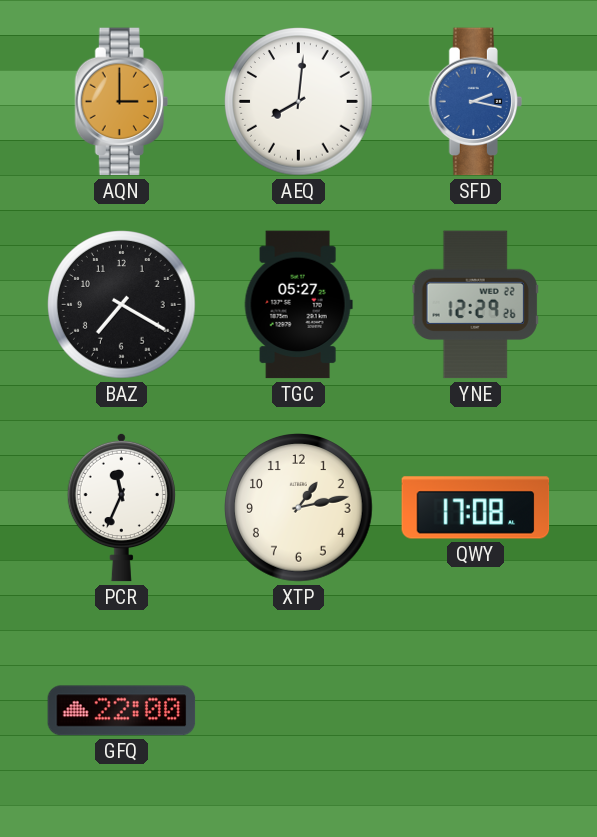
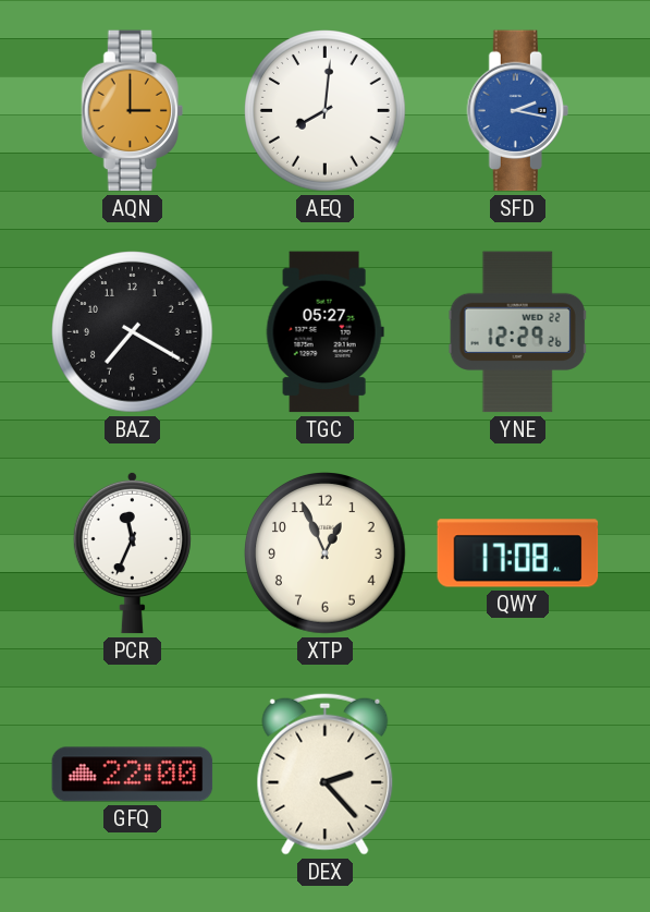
XTP: 1:13 -> 12:56 (326, 554)
DEX: none -> 2:23 (326, 774)
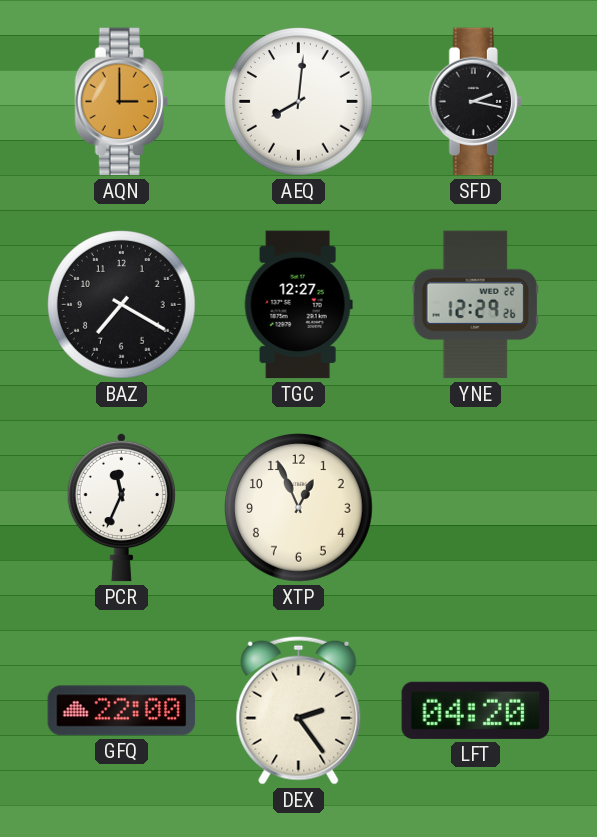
SFD dial: blue -> black (475, 102)
TGC: 05:27 -> 12:27 (298, 305)
QWY: 17:08 -> none (518, 554)
DEX: 2:23 -> 2:24 (299, 710)
LFT: none -> 04:20 (476, 710)
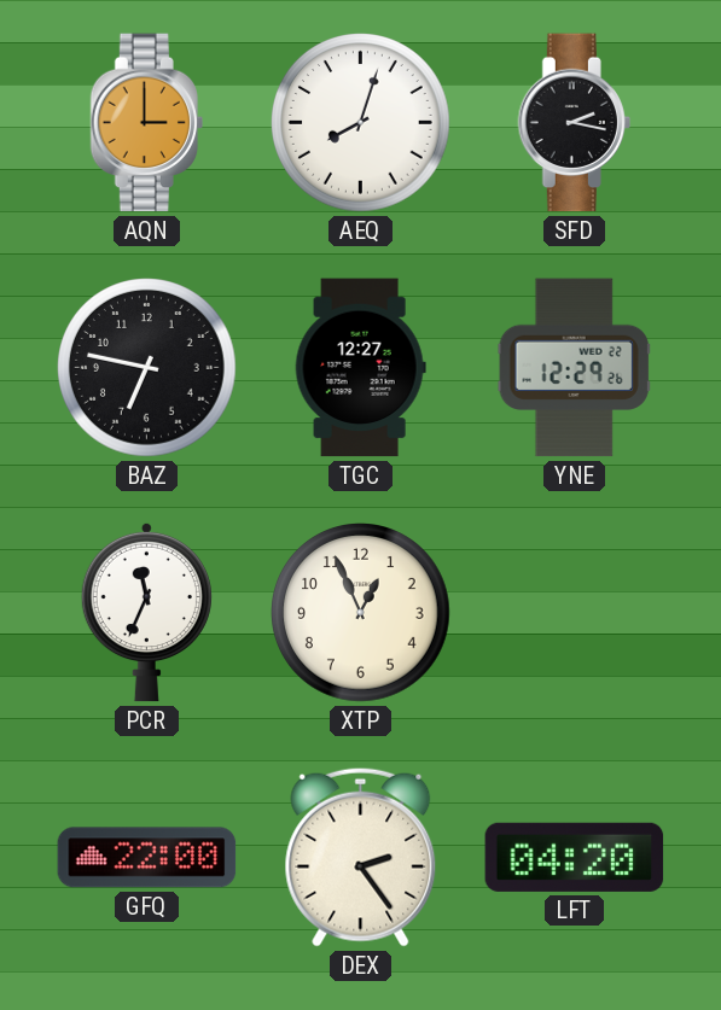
AEQ: 8:01 -> 8:03 (361, 123)
BAZ: 7:20 -> 6:47 (147, 368)
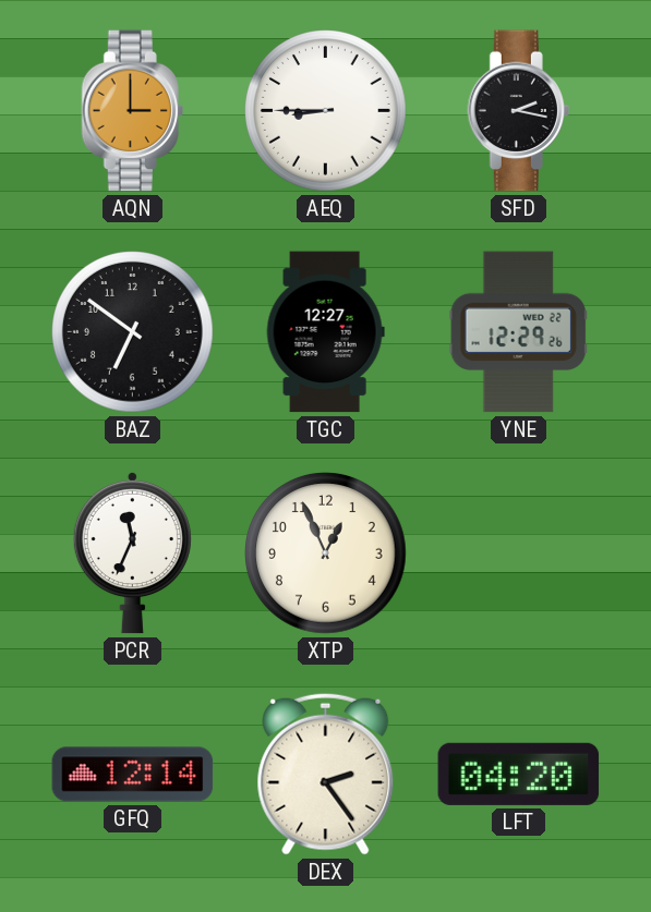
AEQ: 8:03 -> 8:45 (326, 111)
BAZ: 6:47 -> 6:51 (133, 332)
GFQ: 22:00 -> 12:14 (133, 775)
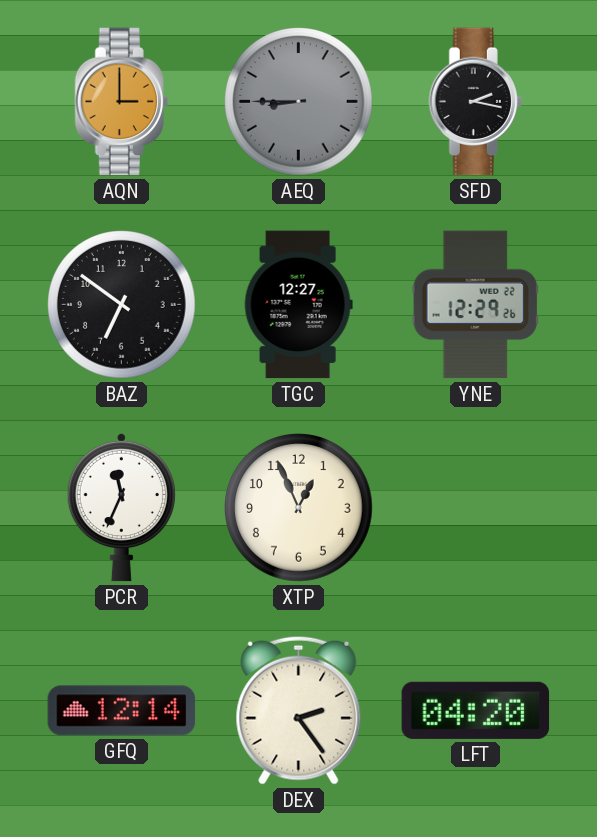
AEQ dial: white -> grey (299, 102)
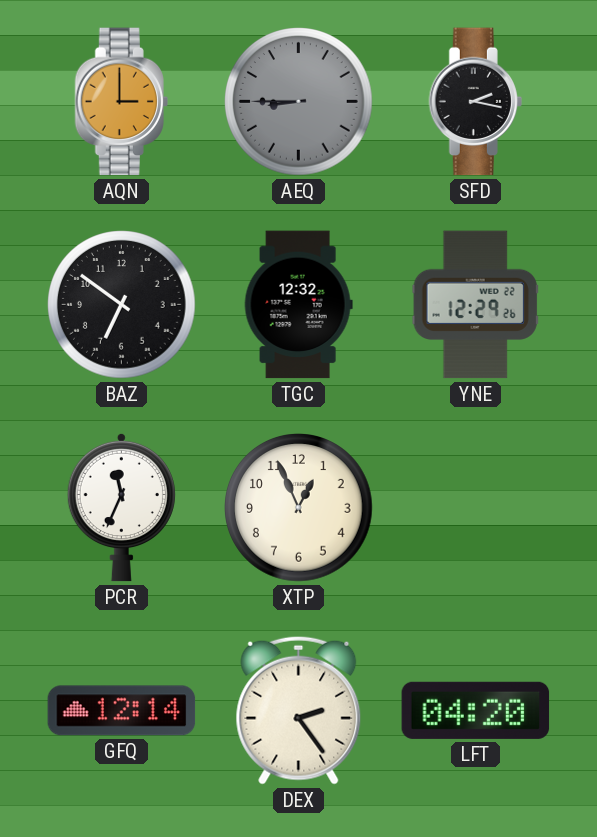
TGC: 12:27 -> 12:32 (298, 305)
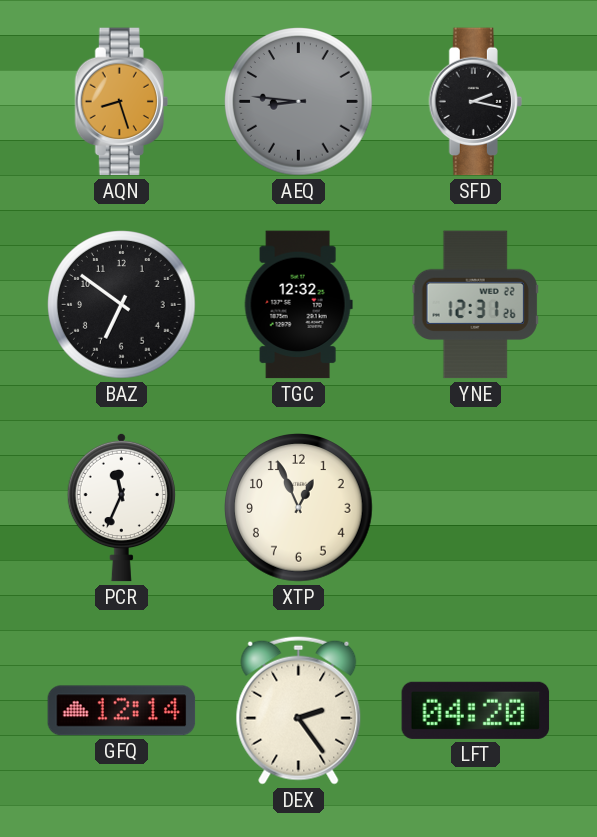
AQN: 3:00 -> 8:27 (121, 102)
AEQ: 8:45 -> 8:46 (299, 102)
YNE: 12:29 -> 12:31 (475, 305)
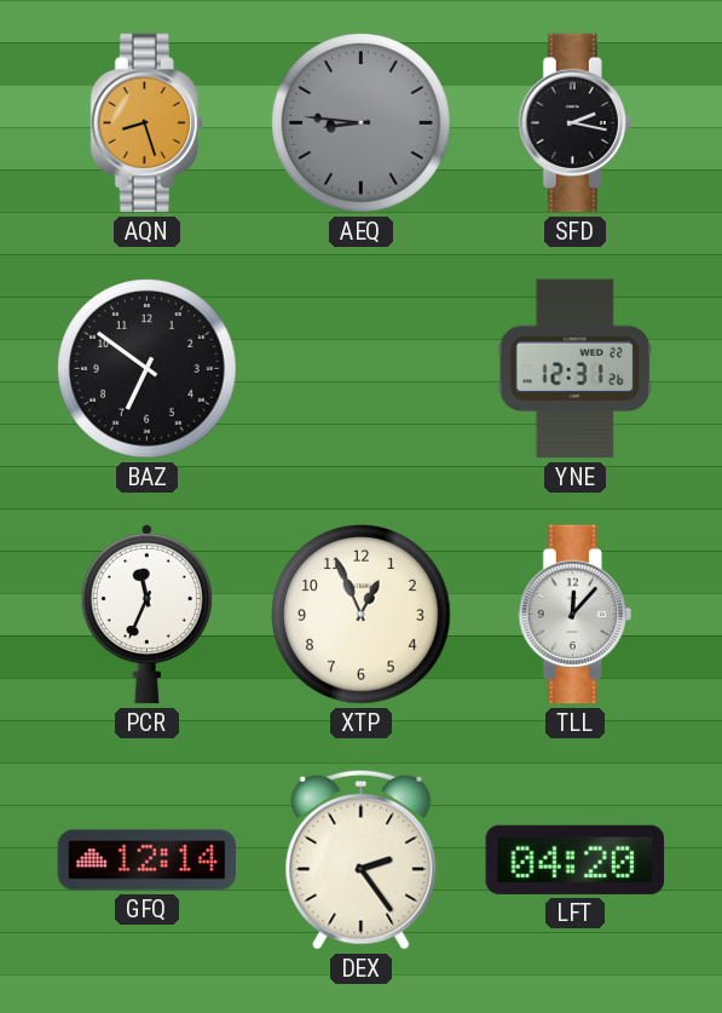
TGC: 12:32 -> none (298, 305)
TLL: none -> 12:07 (574, 615)
